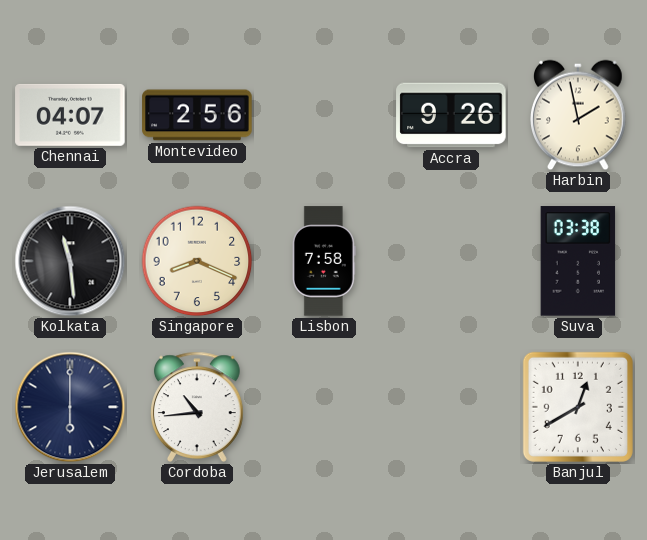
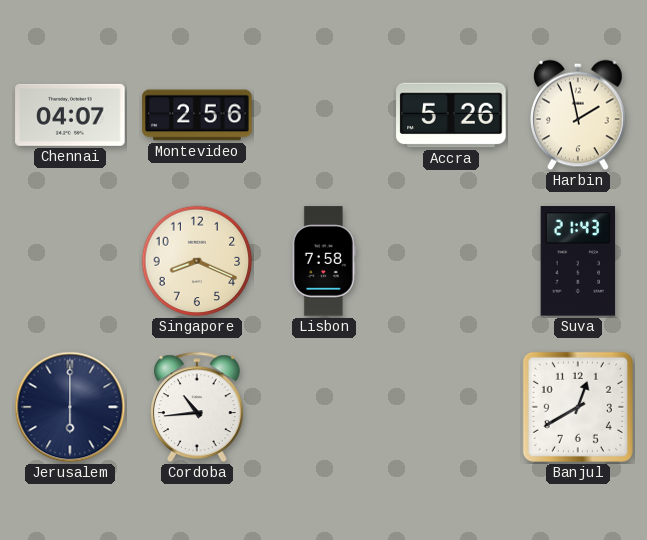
Accra: 9:26 -> 5:26 (451, 115)
Kolkata: 11:29 -> none (70, 261)
Suva: 03:38 -> 21:43 (578, 261)
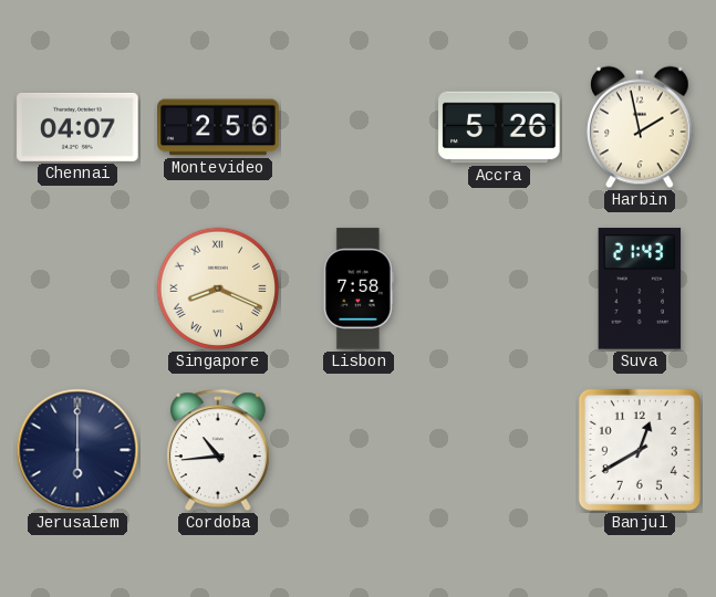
Singapore numerals: Arabic -> Roman (218, 289)
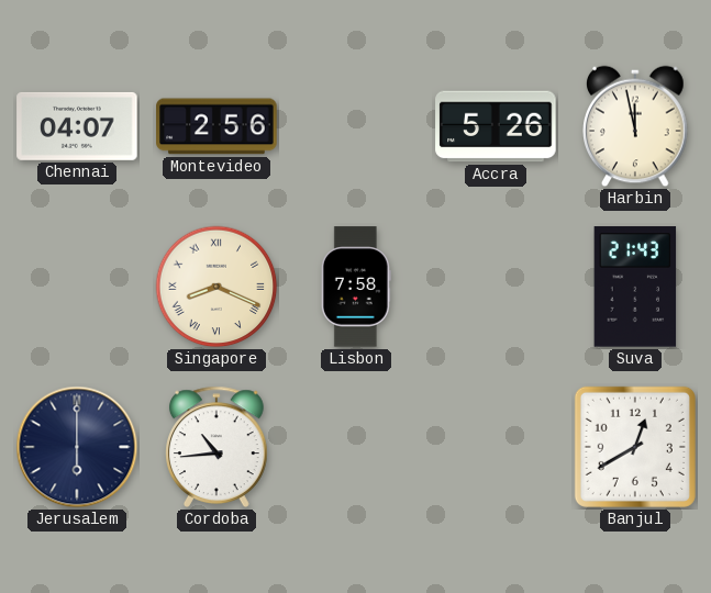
Harbin: 1:58 -> 11:58 (636, 126)
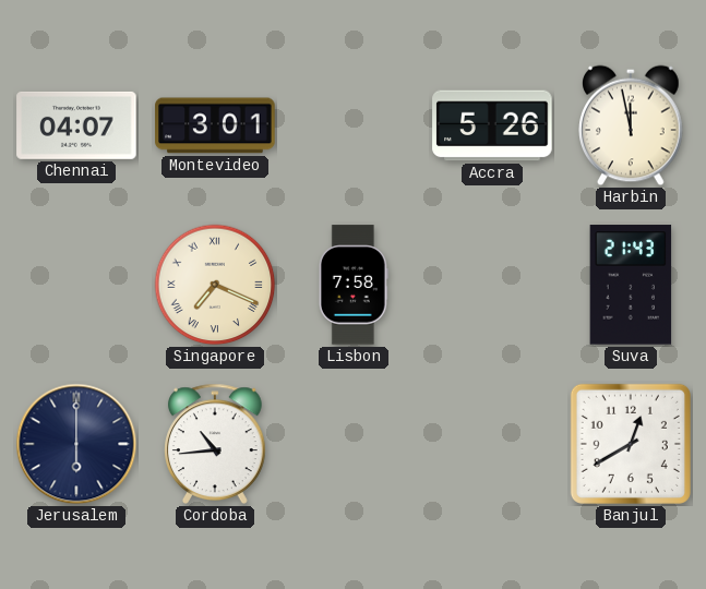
Montevideo: 2:56 -> 3:01 (215, 125)
Singapore: 8:19 -> 7:19 (215, 285)
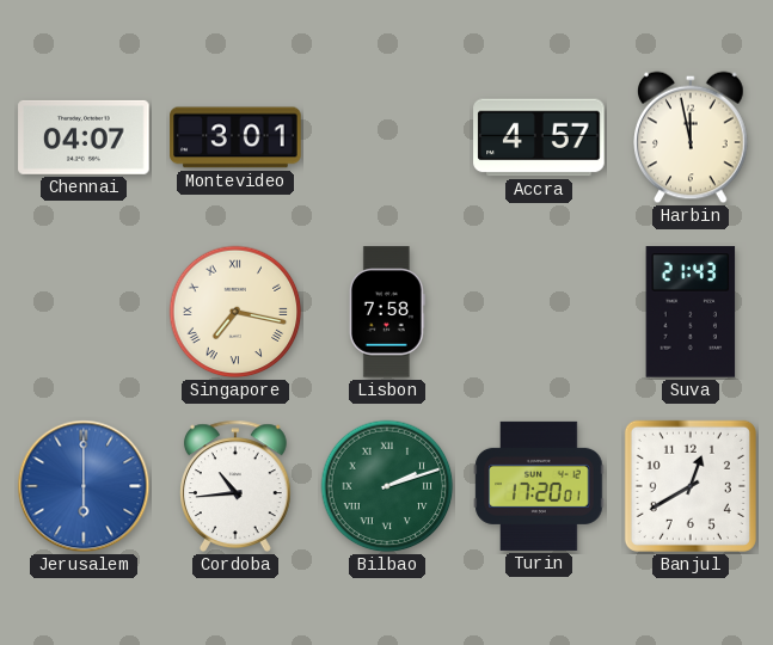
Accra: 5:26 -> 4:57 (539, 137)
Singapore: 7:19 -> 7:17 (235, 312)
Jerusalem dial: navy -> blue (84, 486)
Bilbao: none -> 2:12 (387, 486)
Turin: none -> 17:20 (539, 486)
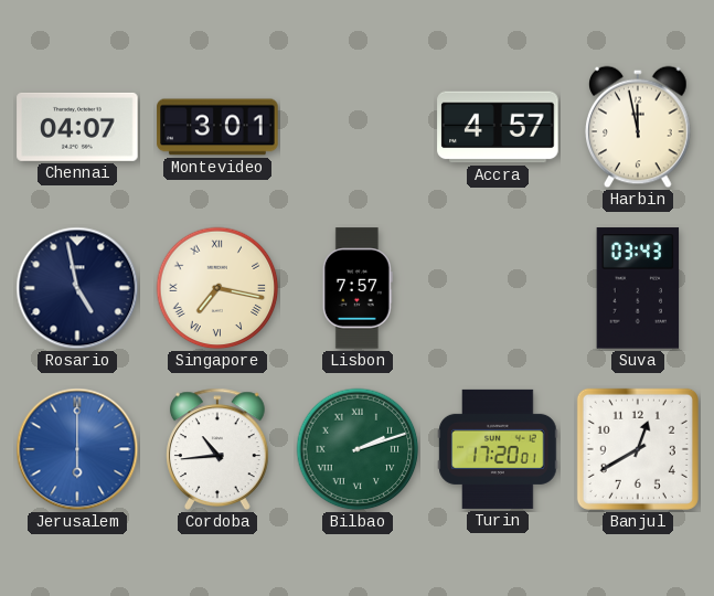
Rosario: none -> 4:58 (77, 288)
Lisbon: 7:58 -> 7:57 (358, 288)
Suva: 21:43 -> 03:43 (638, 288)
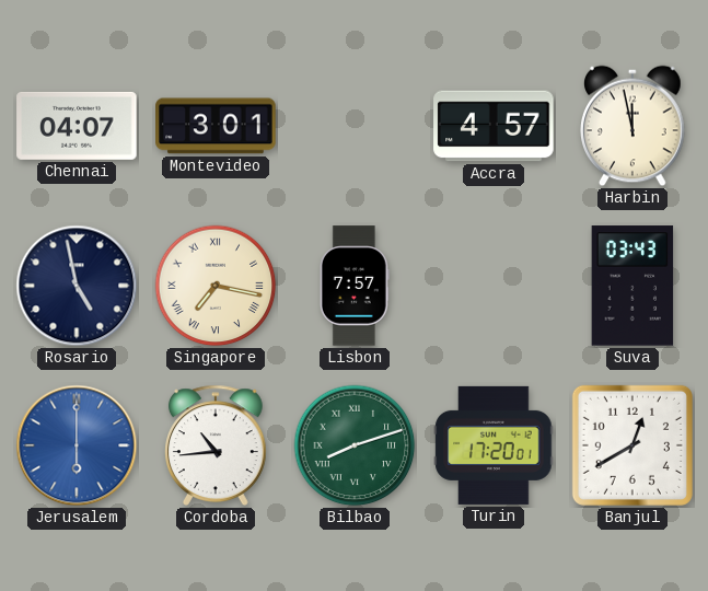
Bilbao: 2:12 -> 8:12 (355, 445)
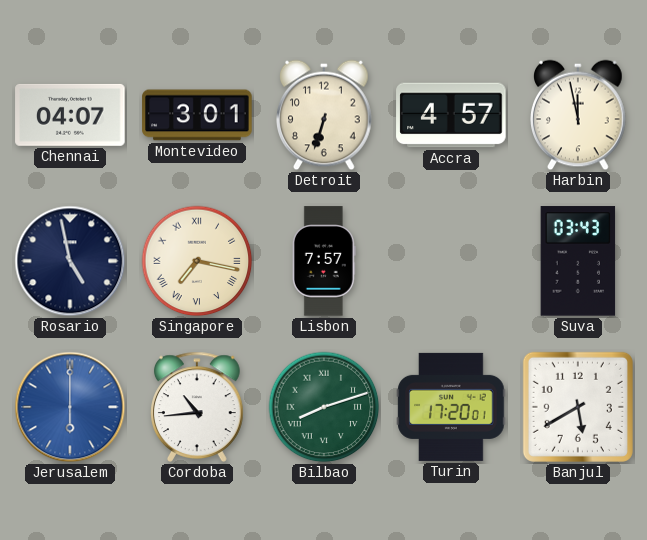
Detroit: none -> 6:33 (325, 115)
Banjul: 12:40 -> 5:40 (578, 407)
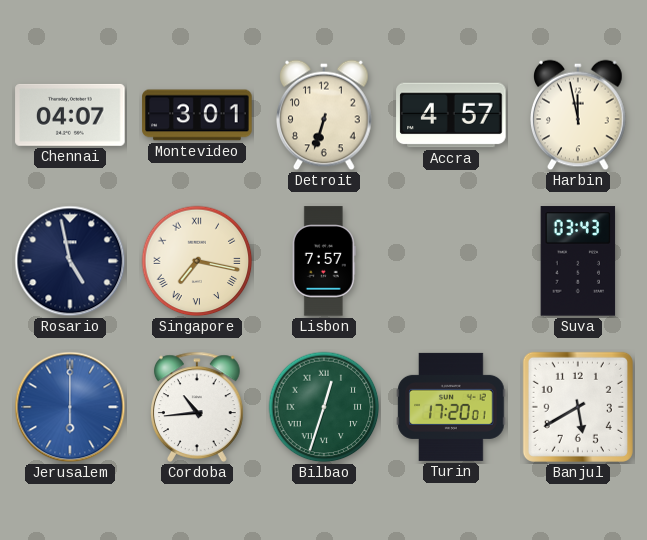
Bilbao: 8:12 -> 12:33 (324, 407)
